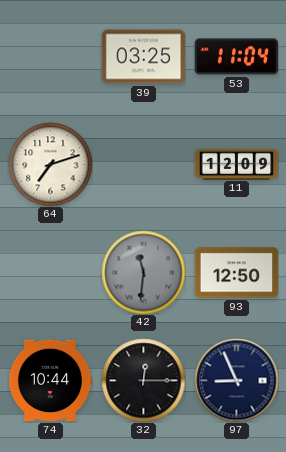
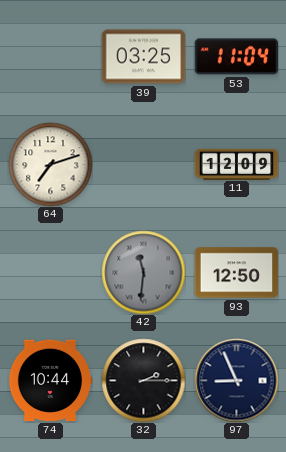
32: 12:15 -> 2:15 (143, 380)
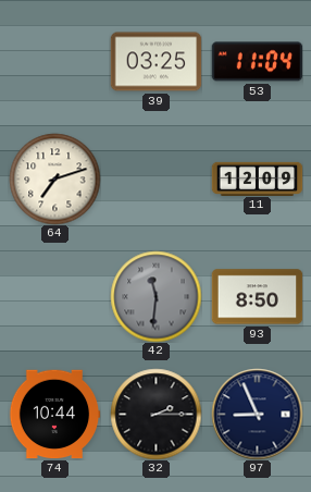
93: 12:50 -> 8:50 (257, 297)
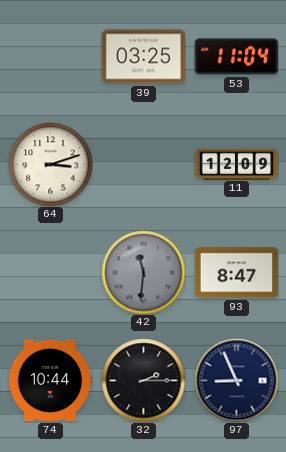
64: 7:12 -> 3:12 (50, 164)
93: 8:50 -> 8:47 (236, 273)
